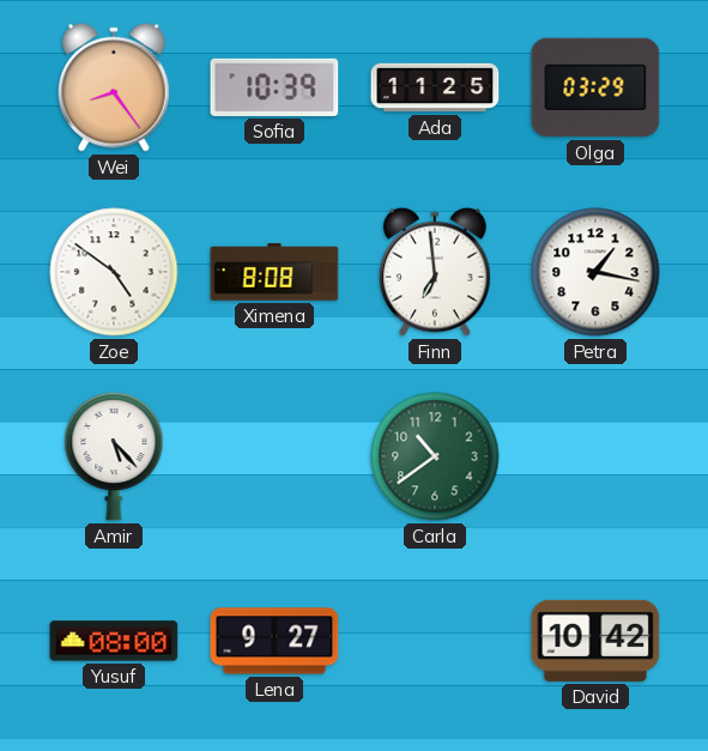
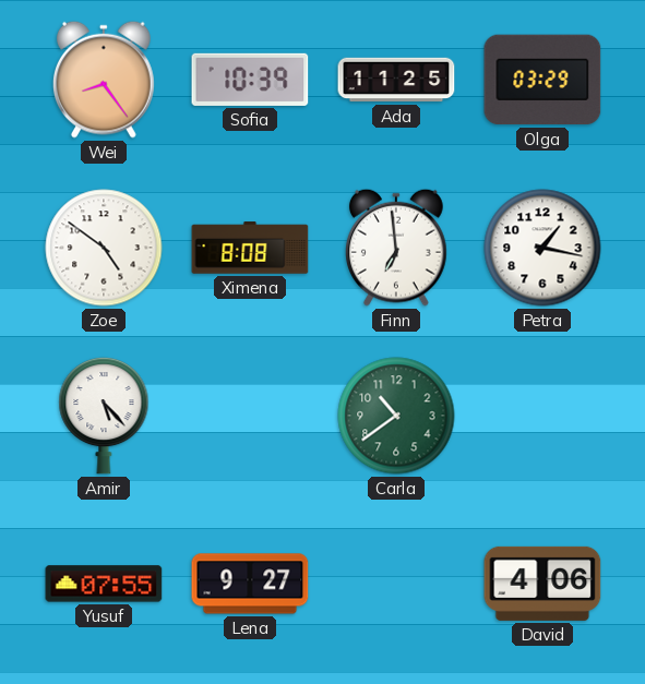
Yusuf: 08:00 -> 07:55 (104, 584)
David: 10:42 -> 4:06 (542, 584)
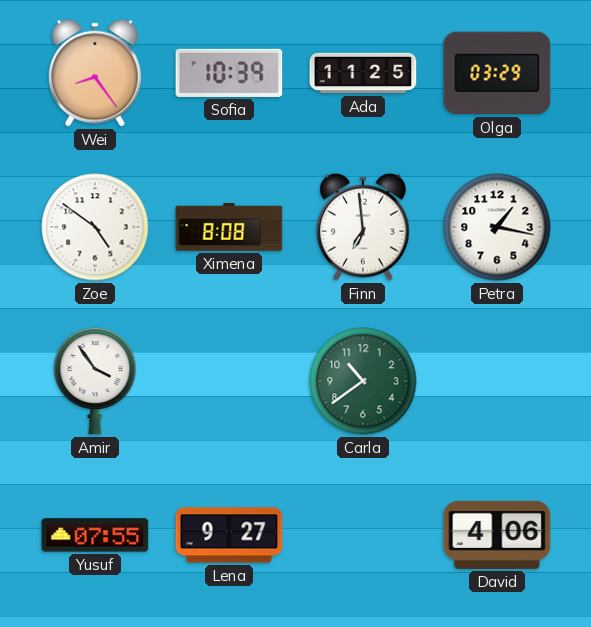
Amir: 5:23 -> 3:54 (95, 381)
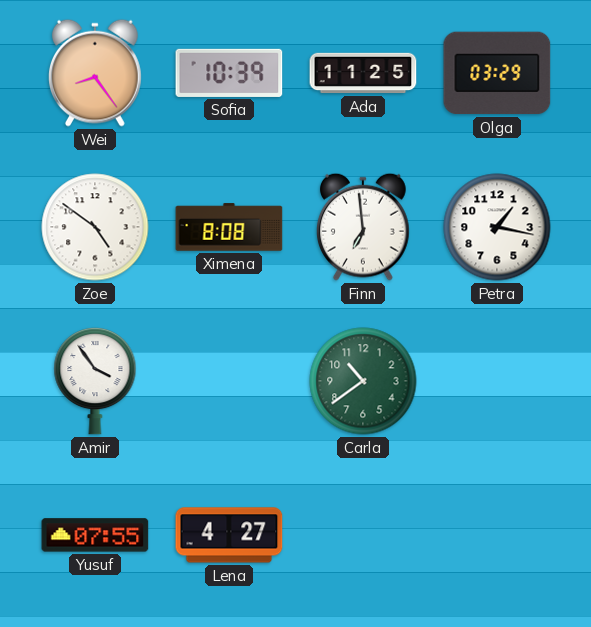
Lena: 9:27 -> 4:27 (229, 535)
David: 4:06 -> none (497, 535)
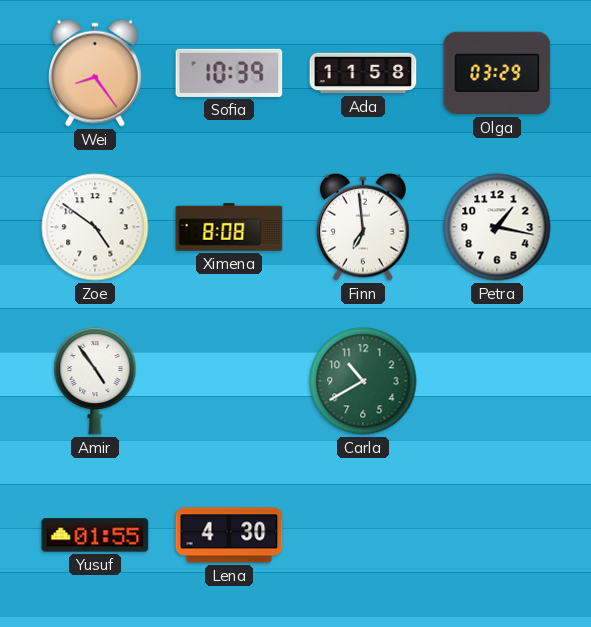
Ada: 11:25 -> 11:58 (363, 73)
Amir: 3:54 -> 4:54 (95, 381)
Carla: 10:39 -> 10:40 (363, 381)
Yusuf: 07:55 -> 01:55 (95, 535)
Lena: 4:27 -> 4:30 (229, 535)
